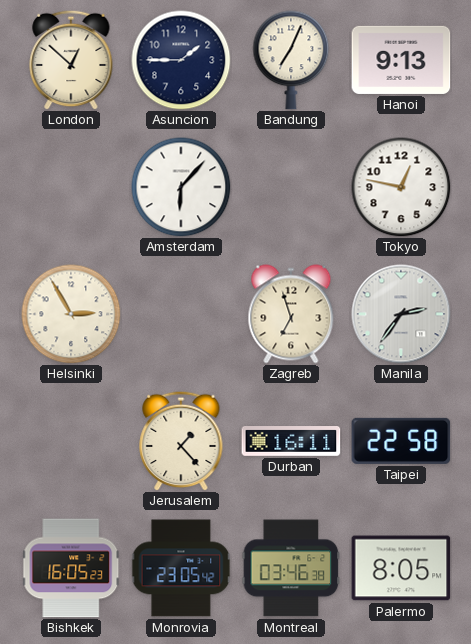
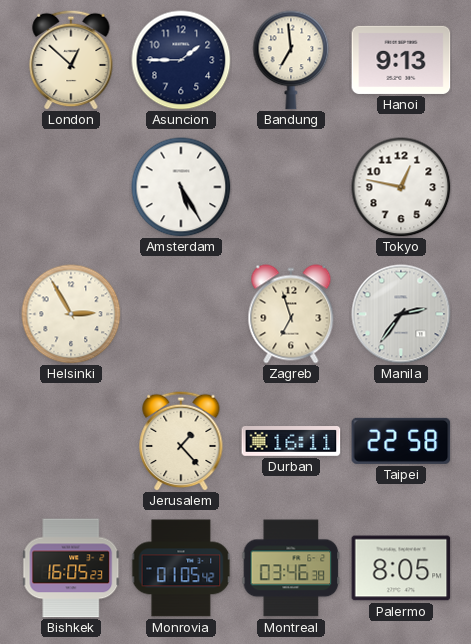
Bandung: 7:04 -> 6:59 (291, 60)
Amsterdam: 6:07 -> 5:25 (181, 187)
Monrovia: 23:05 -> 01:05 (181, 568)
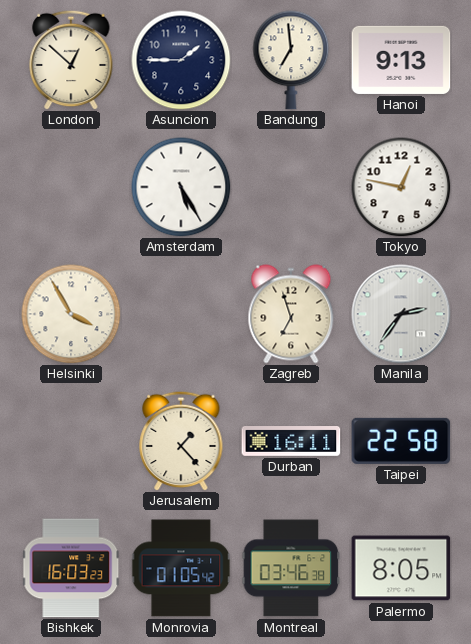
Helsinki: 2:55 -> 3:55 (71, 314)
Bishkek: 16:05 -> 16:03 (72, 568)
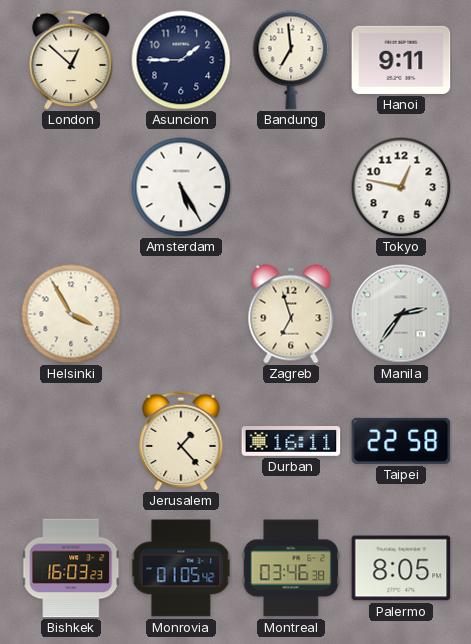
Hanoi: 9:13 -> 9:11 (401, 60)
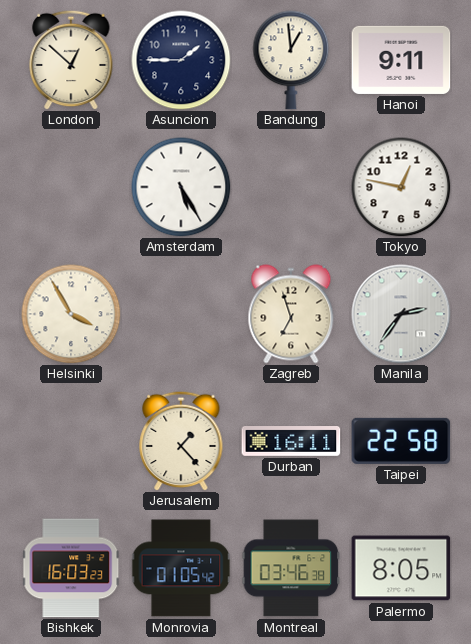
Bandung: 6:59 -> 12:59 (291, 60)
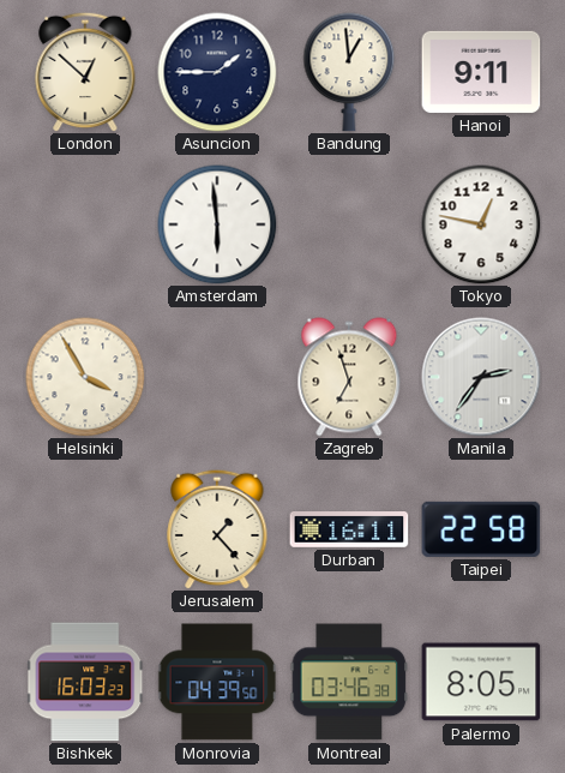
Amsterdam: 5:25 -> 5:59 (217, 224)
Monrovia: 01:05 -> 04:39 (217, 682)
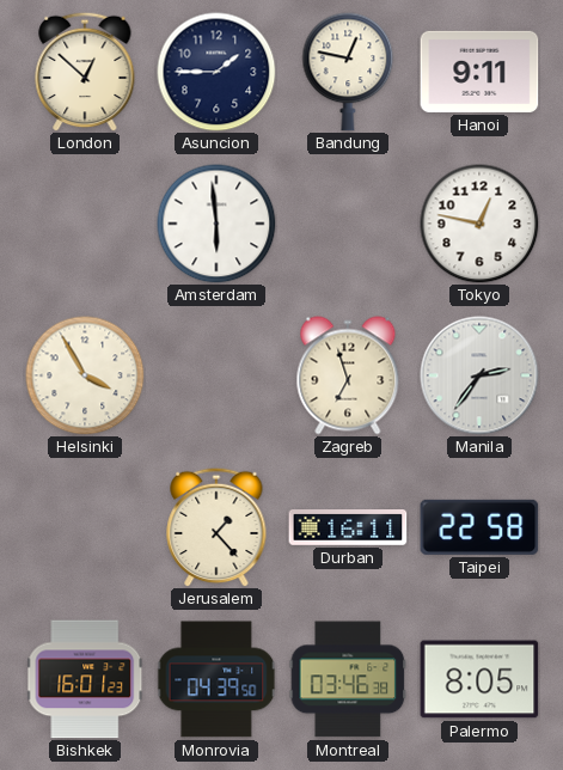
Bandung: 12:59 -> 12:47 (348, 72)
Bishkek: 16:03 -> 16:01 (86, 679)
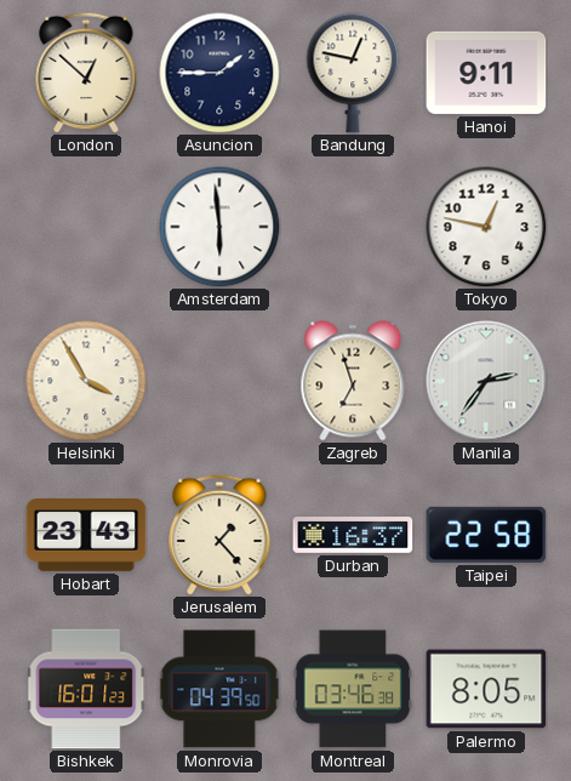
Hobart: none -> 23:43 (86, 536)
Durban: 16:11 -> 16:37 (353, 536)
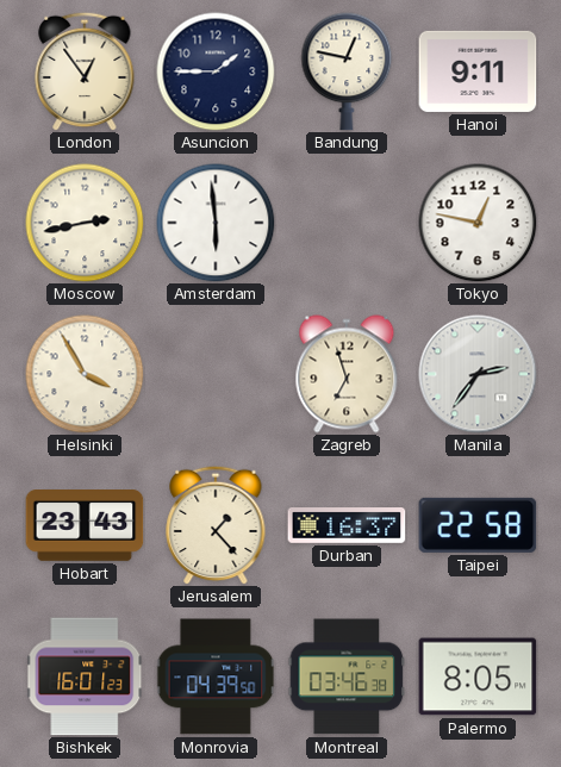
London: 12:52 -> 12:54 (85, 71)
Moscow: none -> 2:43 (85, 223)
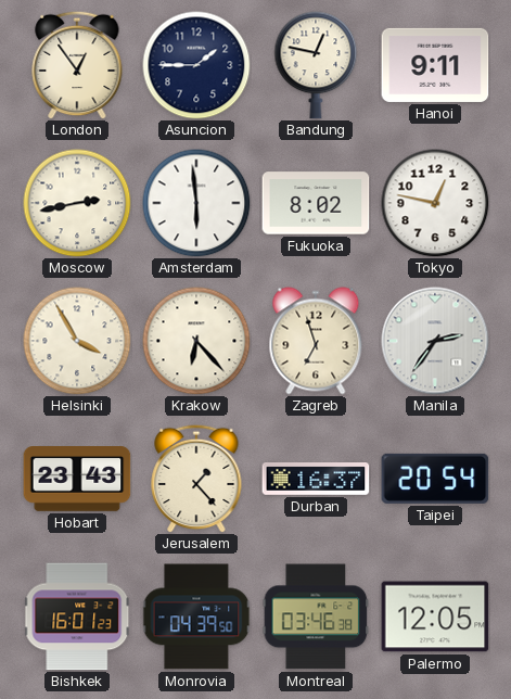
Fukuoka: none -> 8:02 (316, 203)
Krakow: none -> 6:23 (196, 341)
Taipei: 22:58 -> 20:54 (435, 479)
Palermo: 8:05 -> 12:05 (435, 617)
